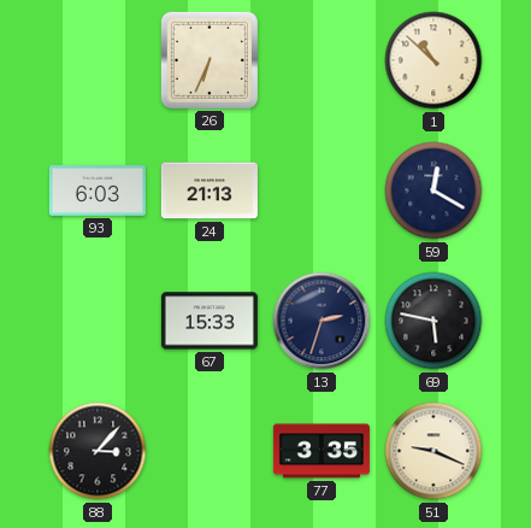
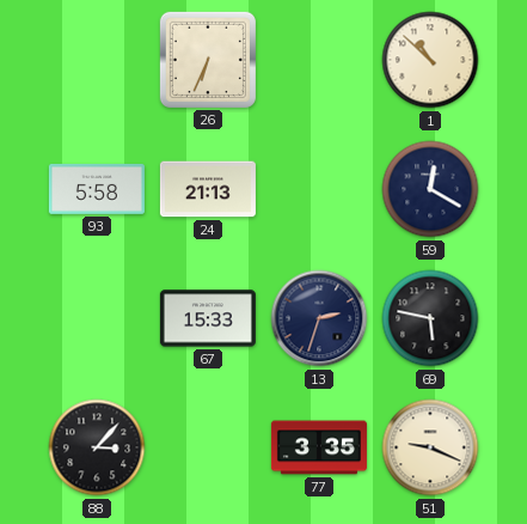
93: 6:03 -> 5:58 (97, 189)
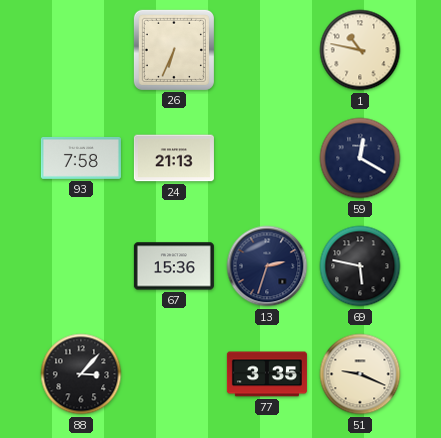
1: 10:52 -> 10:47 (360, 50)
93: 5:58 -> 7:58 (81, 158)
67: 15:33 -> 15:36 (174, 266)
